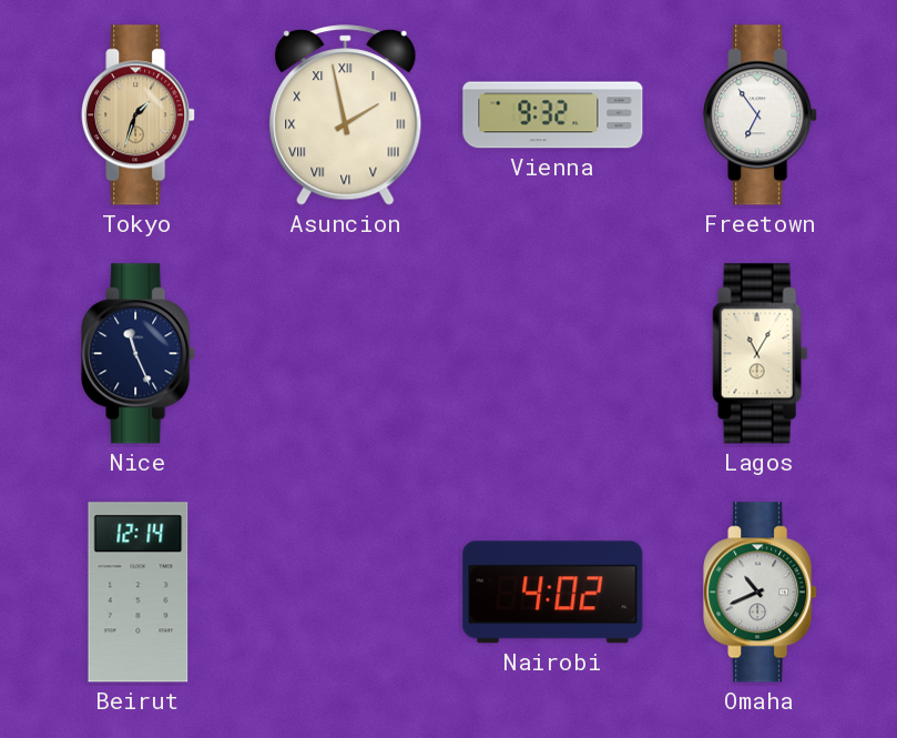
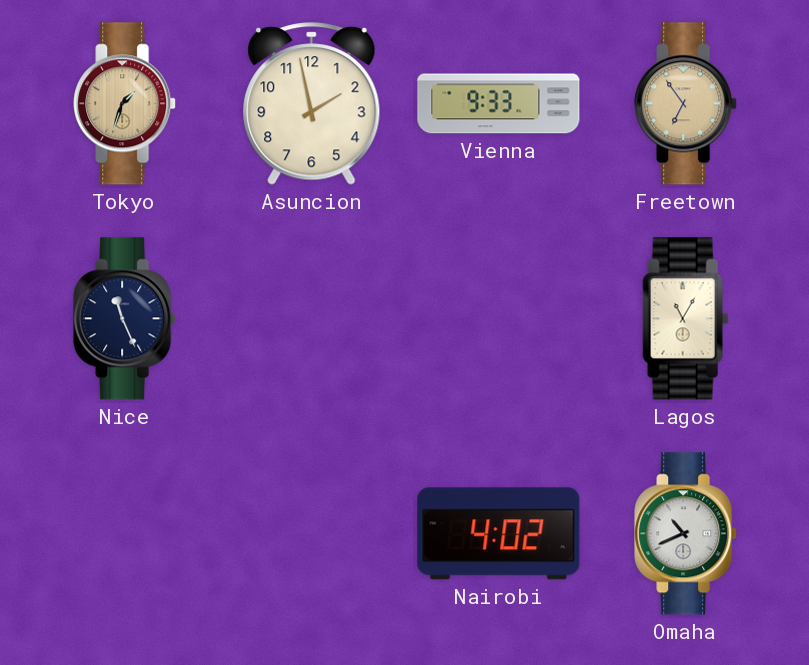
Asuncion numerals: Roman -> Arabic (312, 104)
Vienna: 9:32 -> 9:33 (499, 104)
Freetown dial: white -> champagne (686, 104)
Beirut: 12:14 -> none (139, 593)
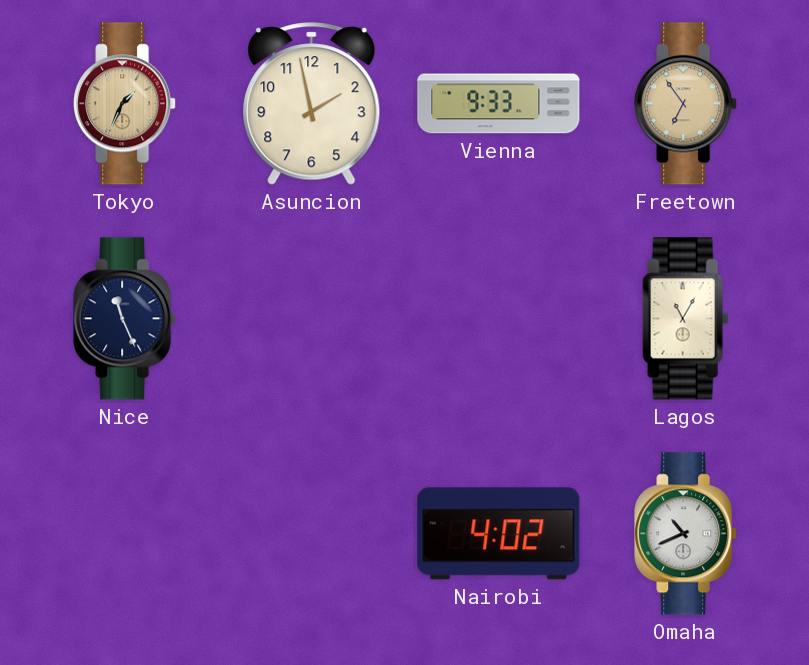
Tokyo: 1:33 -> 1:34 (125, 104)
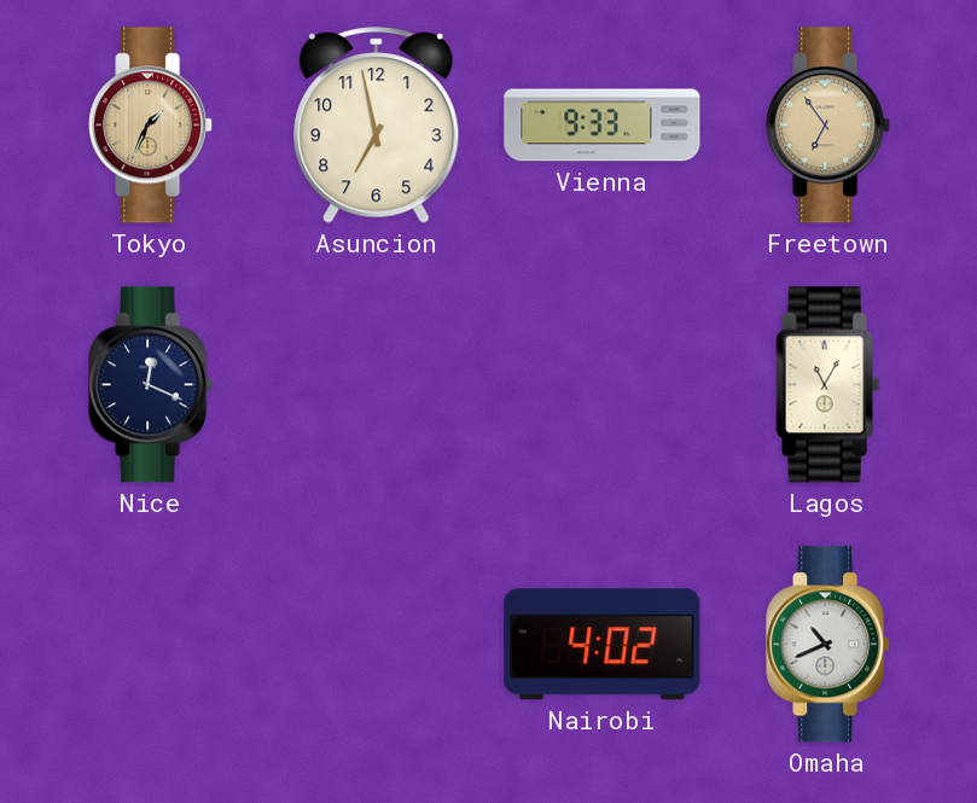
Asuncion: 1:58 -> 6:58 (377, 126)
Nice: 11:26 -> 12:19 (151, 385)
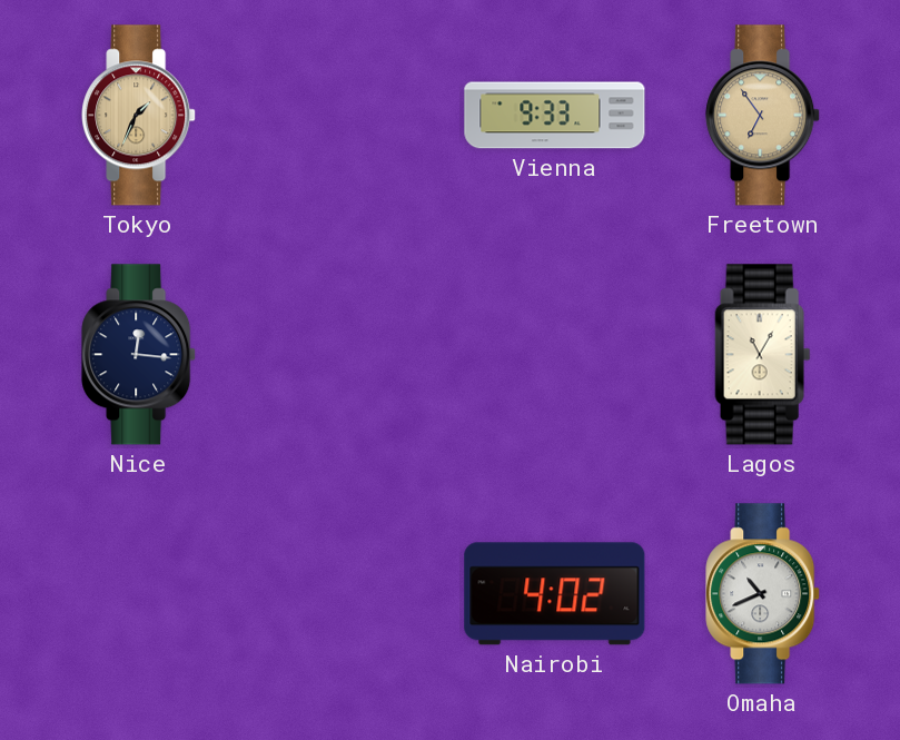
Asuncion: 6:58 -> none (377, 126)
Nice: 12:19 -> 12:16 (139, 355)
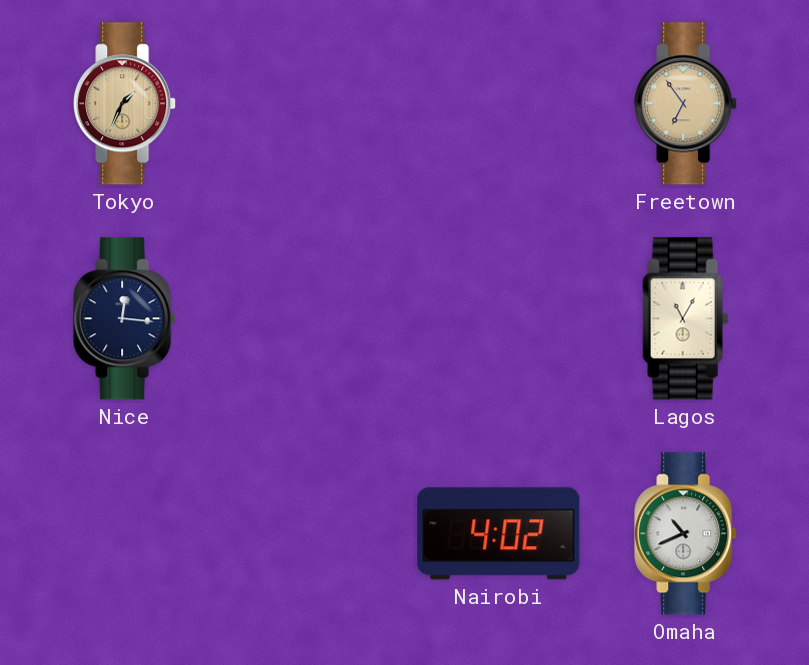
Vienna: 9:33 -> none (555, 116)
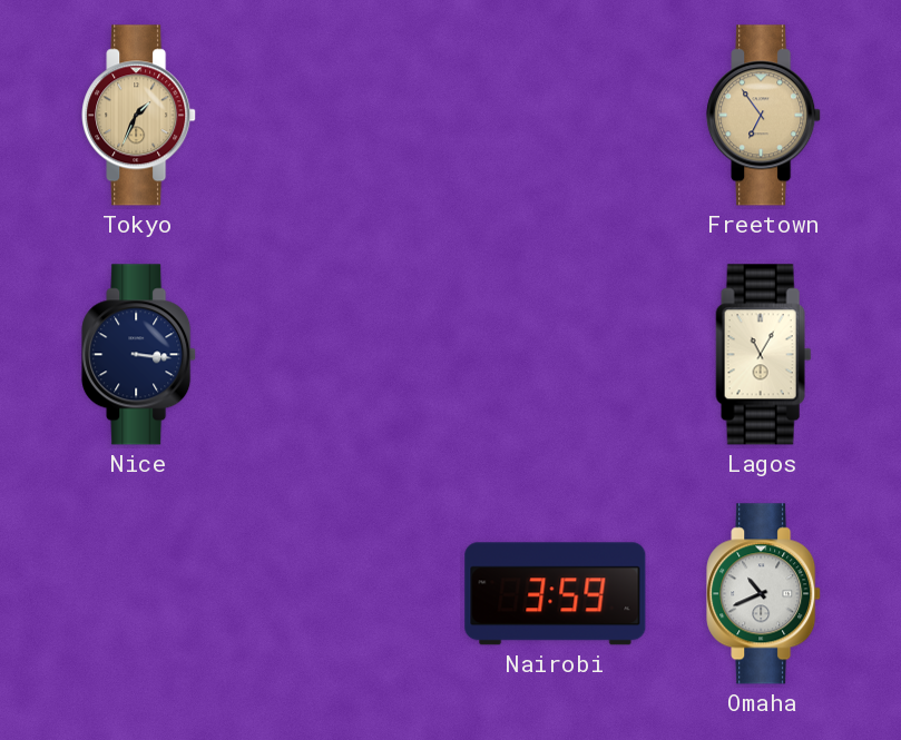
Nice: 12:16 -> 3:16 (139, 355)
Nairobi: 4:02 -> 3:59 (556, 594)
